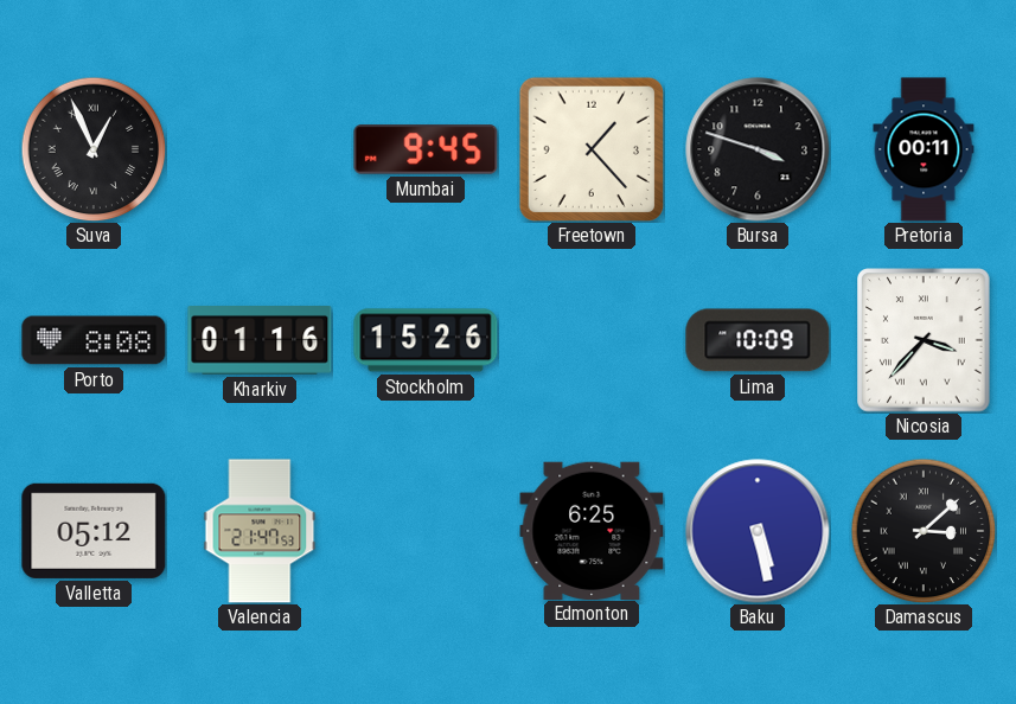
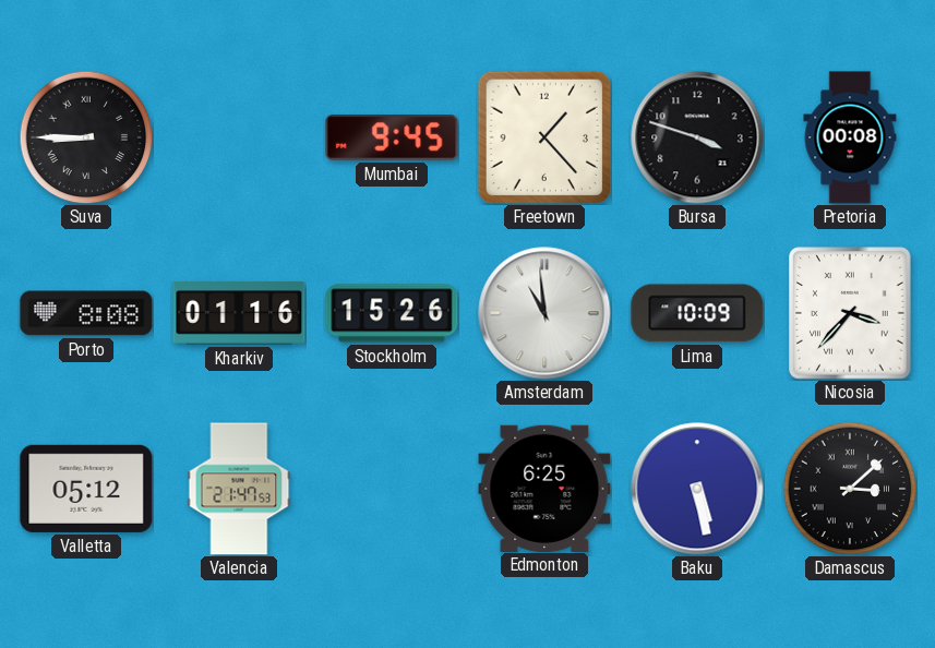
Suva: 12:56 -> 8:45 (86, 137)
Pretoria: 00:11 -> 00:08 (850, 137)
Amsterdam: none -> 10:59 (544, 313)
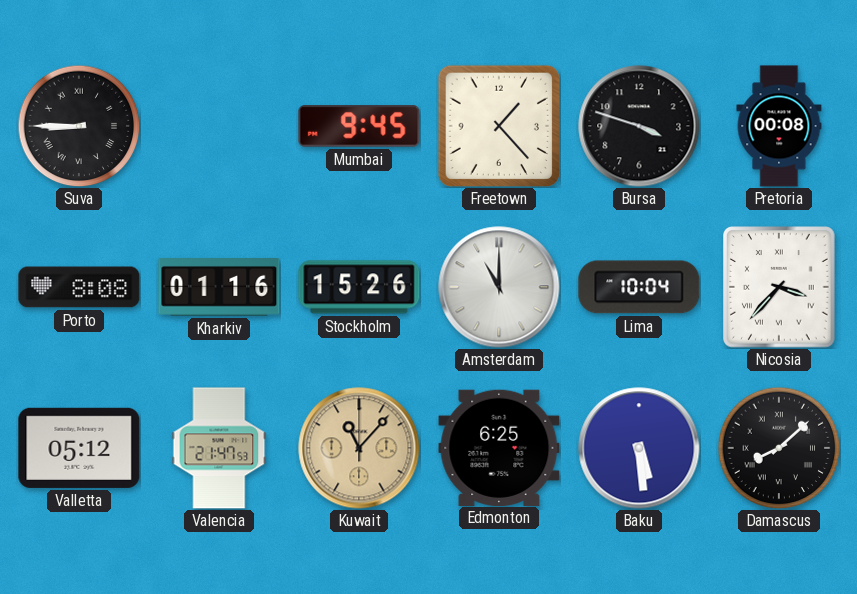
Amsterdam: 10:59 -> 11:00 (499, 287)
Lima: 10:09 -> 10:04 (639, 287)
Kuwait: none -> 11:07 (359, 448)
Baku: 5:28 -> 5:29 (639, 448)
Damascus: 3:08 -> 8:08 (779, 448)
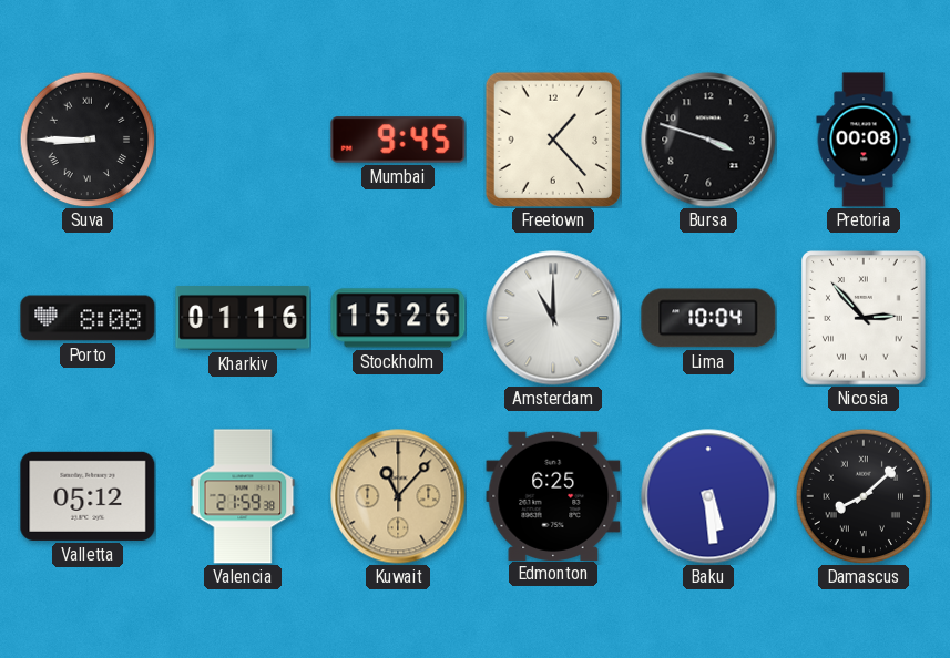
Nicosia: 3:37 -> 2:53 (864, 318)
Valencia: 21:47 -> 21:59 (243, 496)
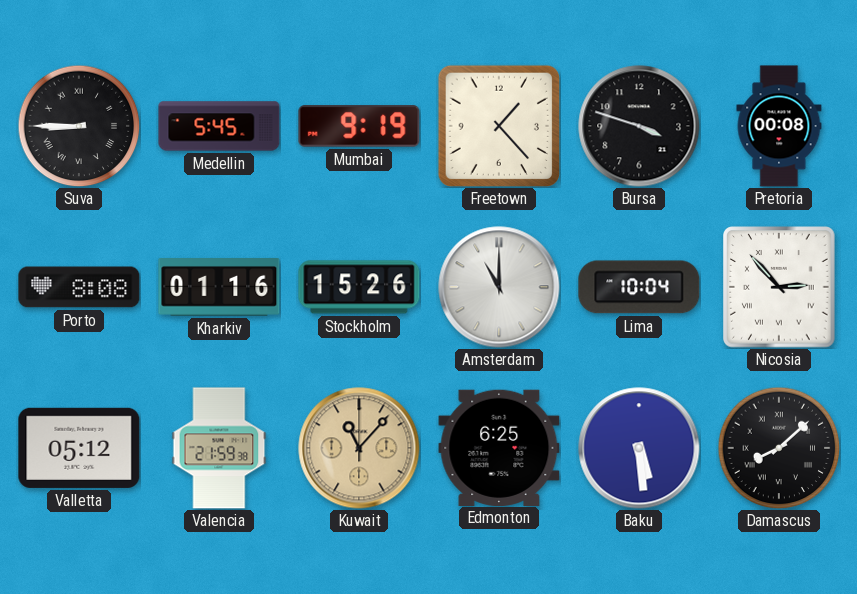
Medellin: none -> 5:45 (219, 126)
Mumbai: 9:45 -> 9:19 (359, 126)
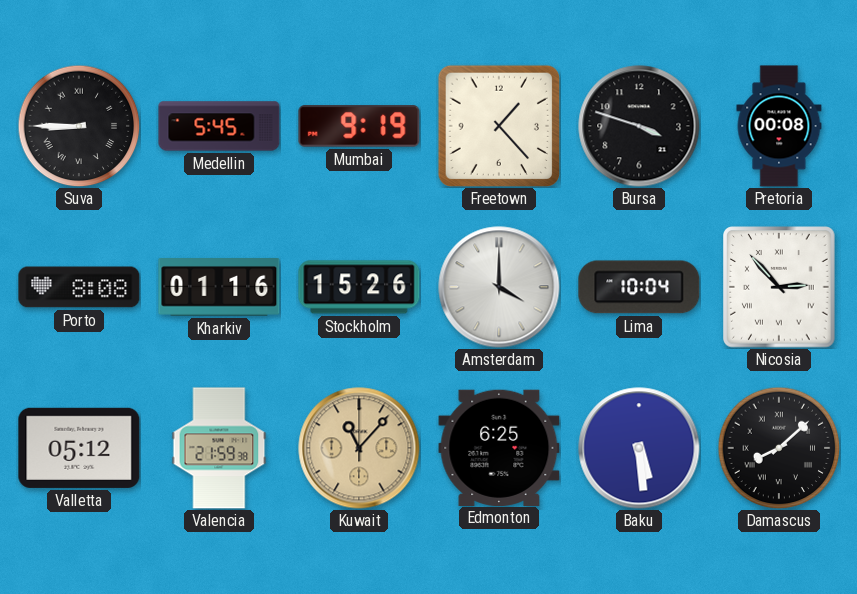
Amsterdam: 11:00 -> 4:00 (499, 287)
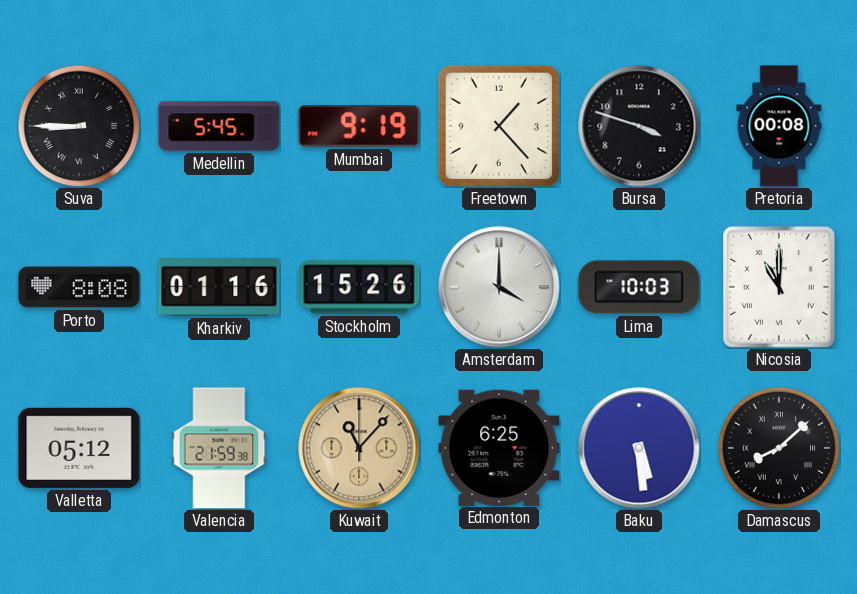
Lima: 10:04 -> 10:03 (639, 287)
Nicosia: 2:53 -> 11:00 (779, 287)
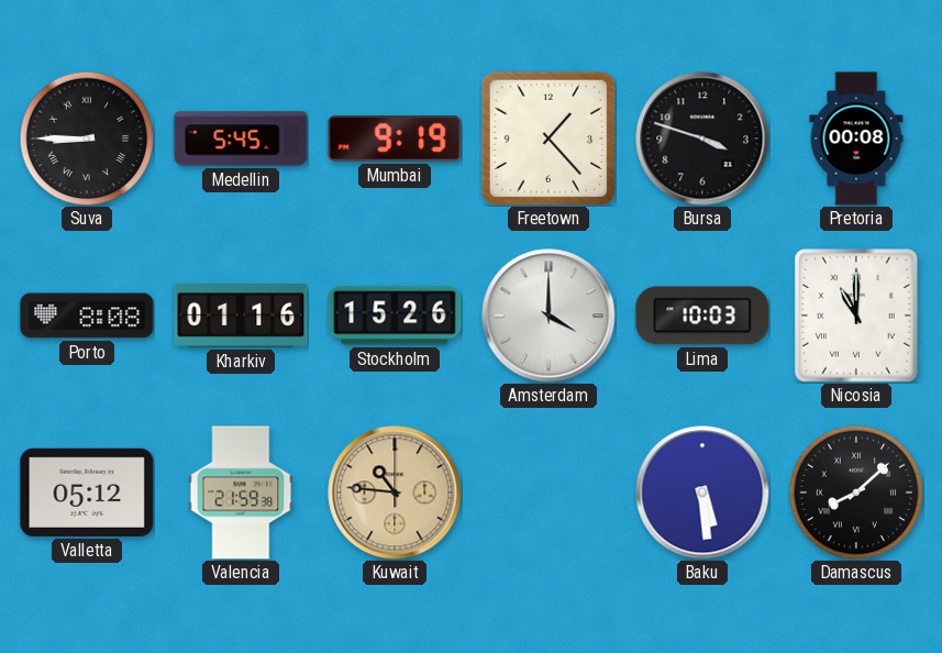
Kuwait: 11:07 -> 10:46 (395, 492)
Edmonton: 6:25 -> none (499, 447)
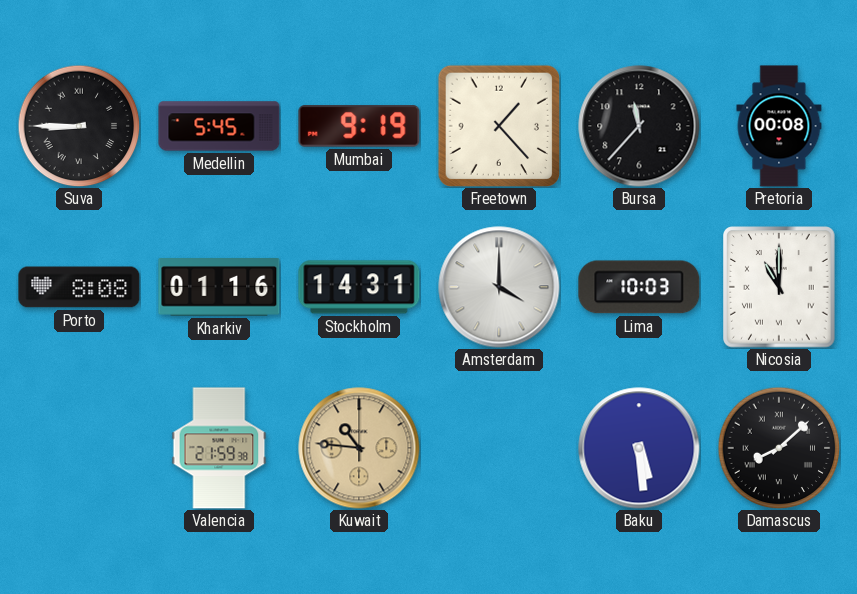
Bursa: 3:48 -> 11:37 (639, 126)
Stockholm: 15:26 -> 14:31 (359, 287)
Valletta: 05:12 -> none (87, 492)
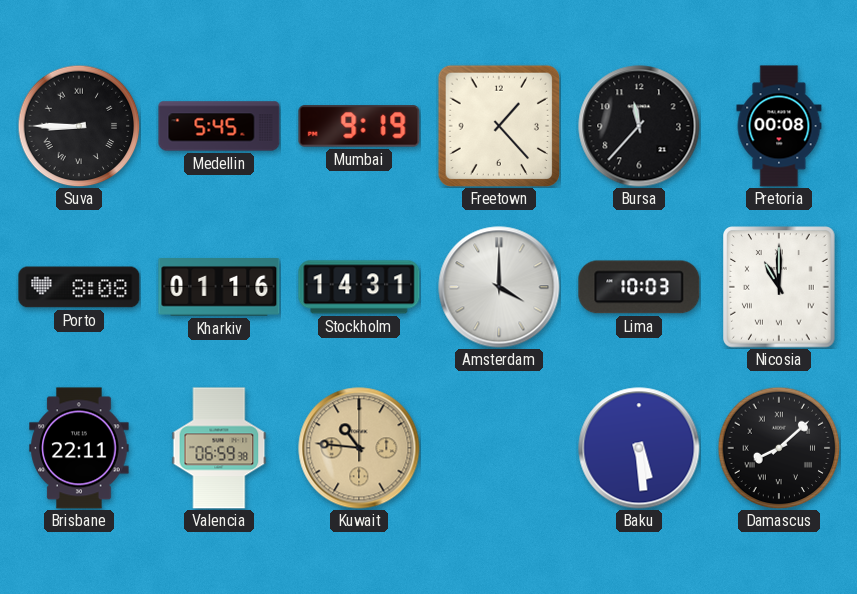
Brisbane: none -> 22:11 (79, 448)
Valencia: 21:59 -> 06:59 (219, 448)
